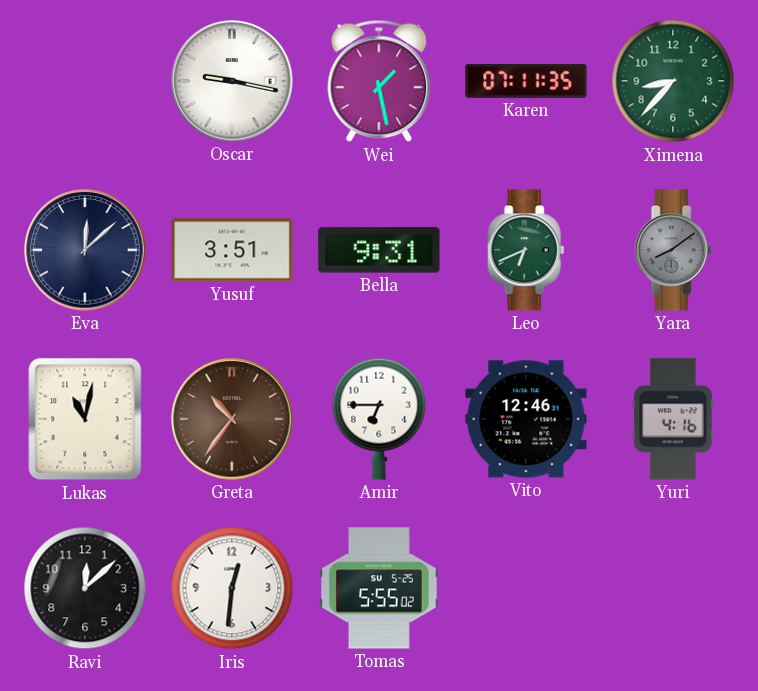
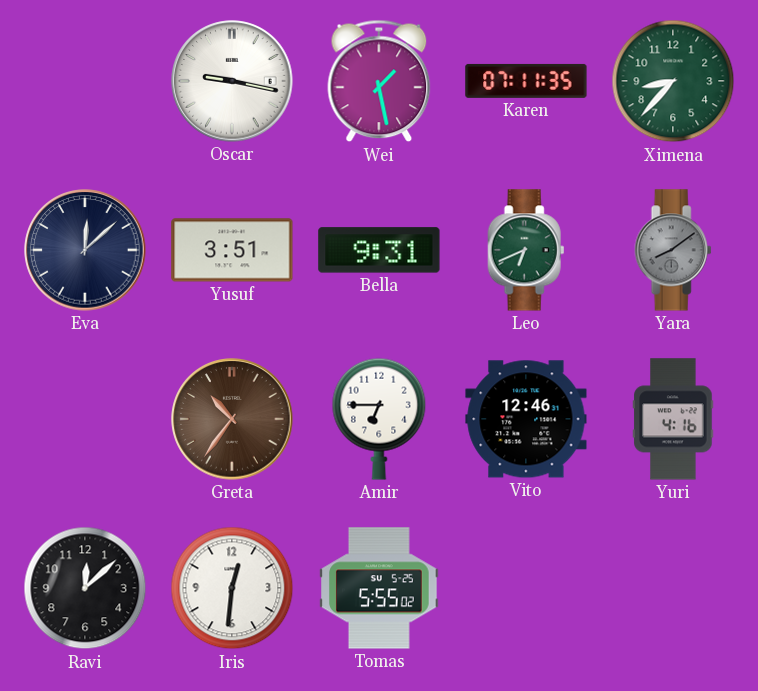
Lukas: 11:02 -> none (85, 419)
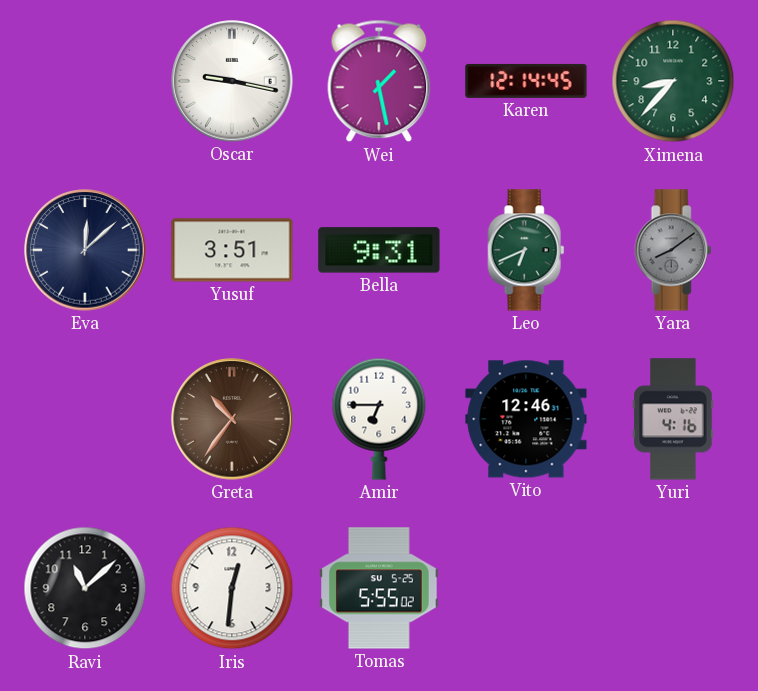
Karen: 07:11 -> 12:14 (526, 81)
Ravi: 12:08 -> 11:08 (85, 588)
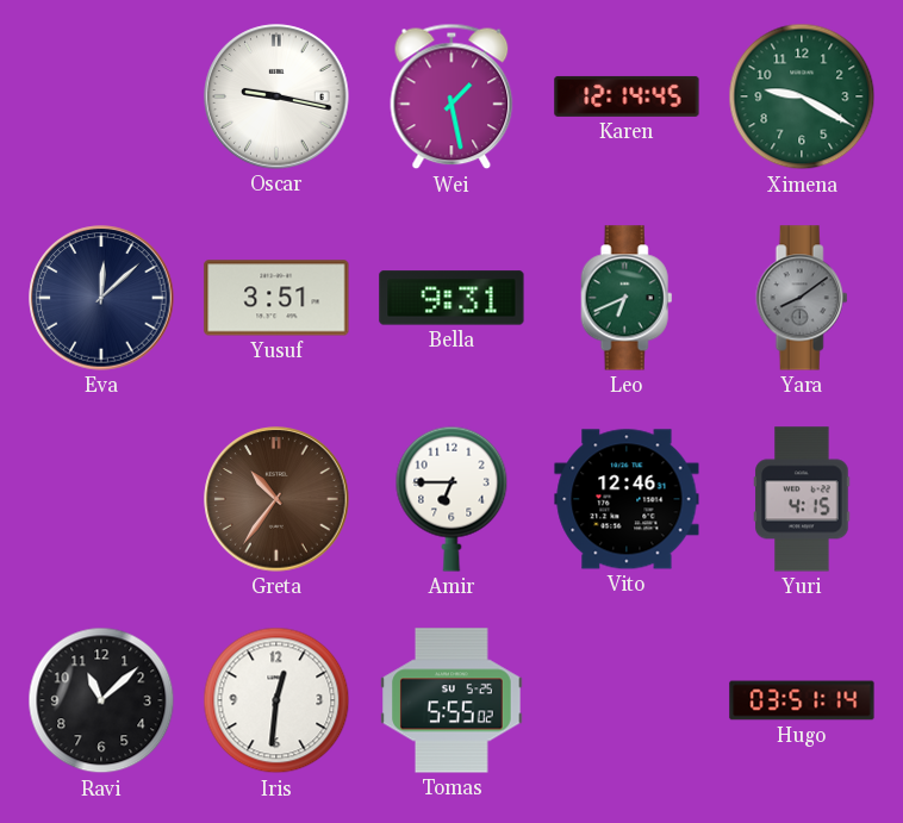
Ximena: 8:37 -> 9:20 (802, 96)
Yuri: 4:16 -> 4:15 (802, 499)
Hugo: none -> 03:51 (802, 700)
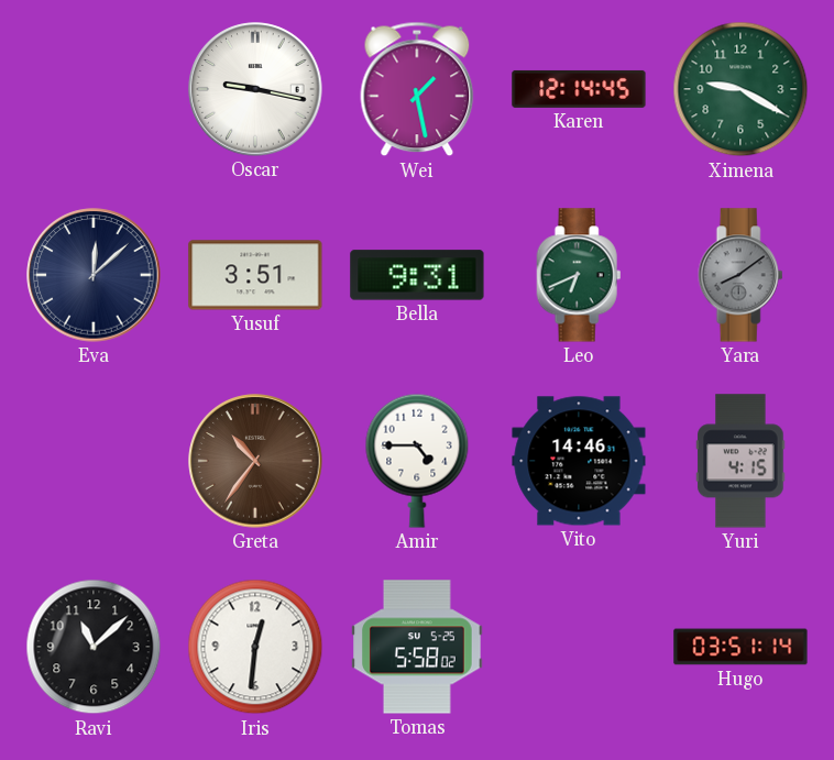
Amir: 6:45 -> 4:45 (417, 461)
Vito: 12:46 -> 14:46 (579, 461)
Tomas: 5:55 -> 5:58 (417, 647)
